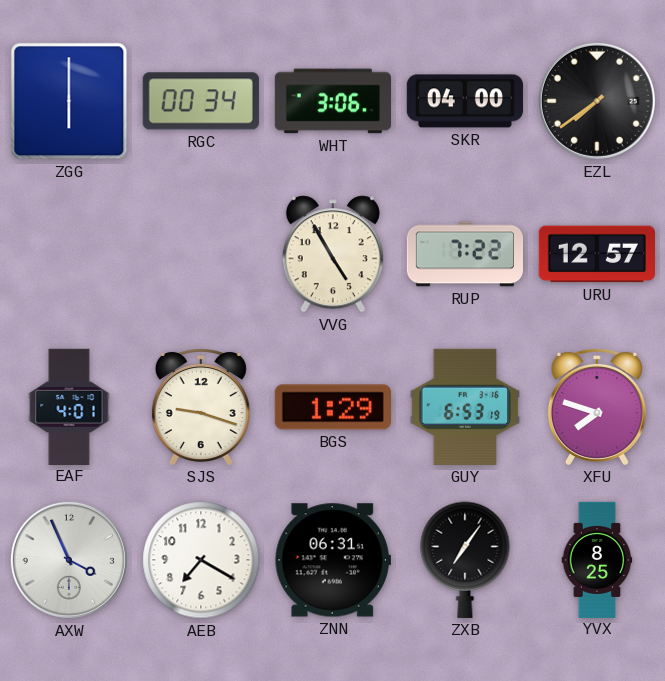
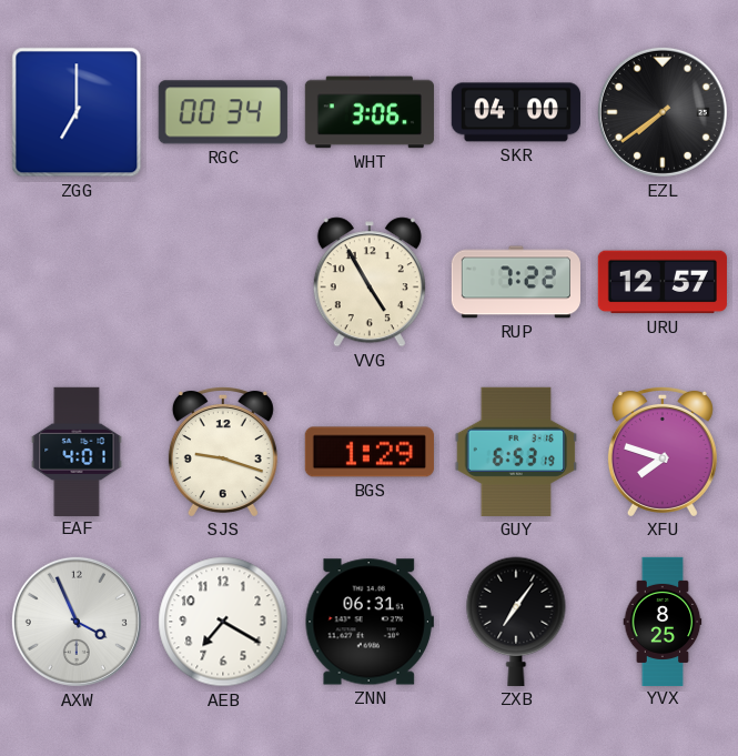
ZGG: 6:00 -> 7:00 (77, 112)
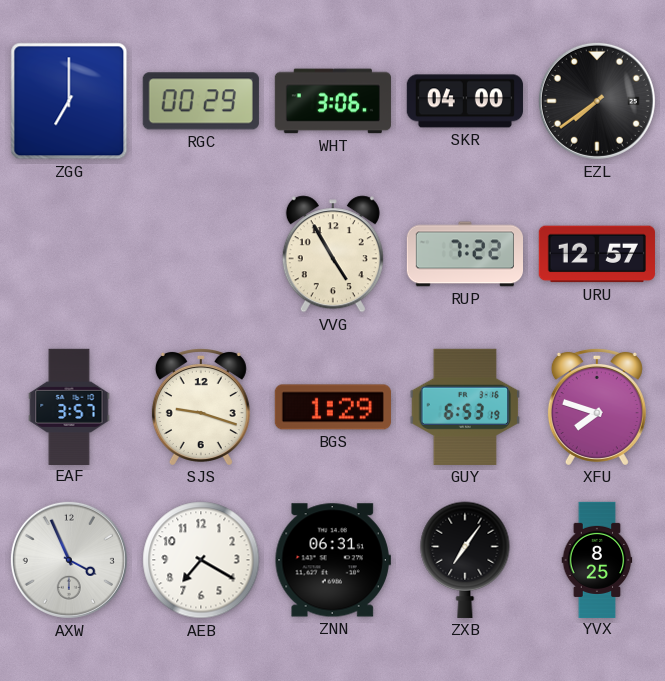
RGC: 00:34 -> 00:29 (201, 101)
EAF: 4:01 -> 3:57 (69, 406)
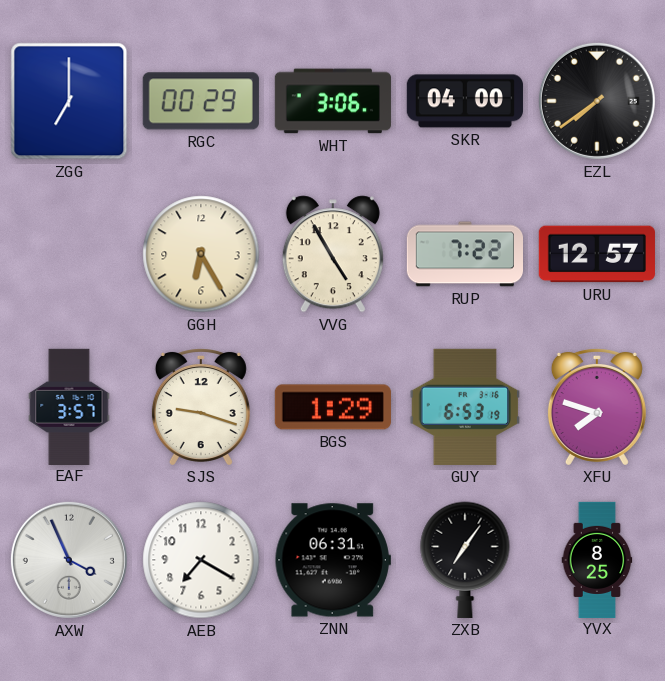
GGH: none -> 6:25 (201, 254)
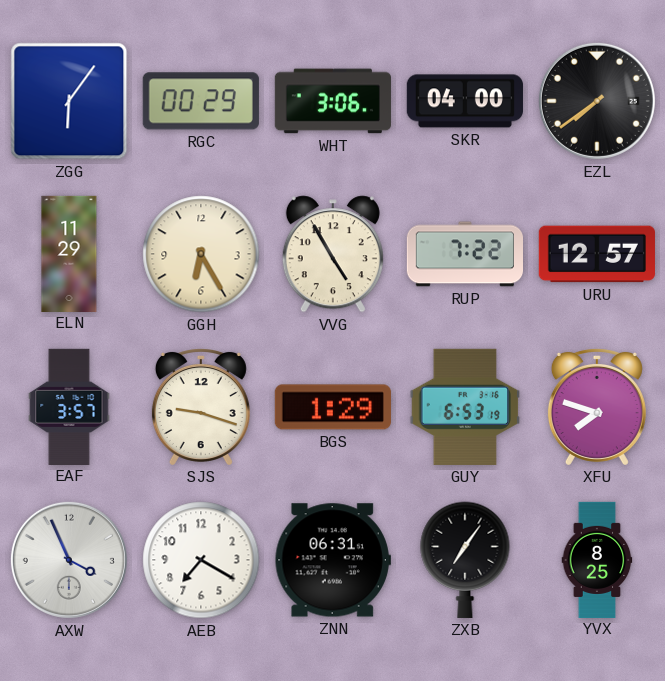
ZGG: 7:00 -> 6:06 (69, 101)
ELN: none -> 11:29 (69, 253)
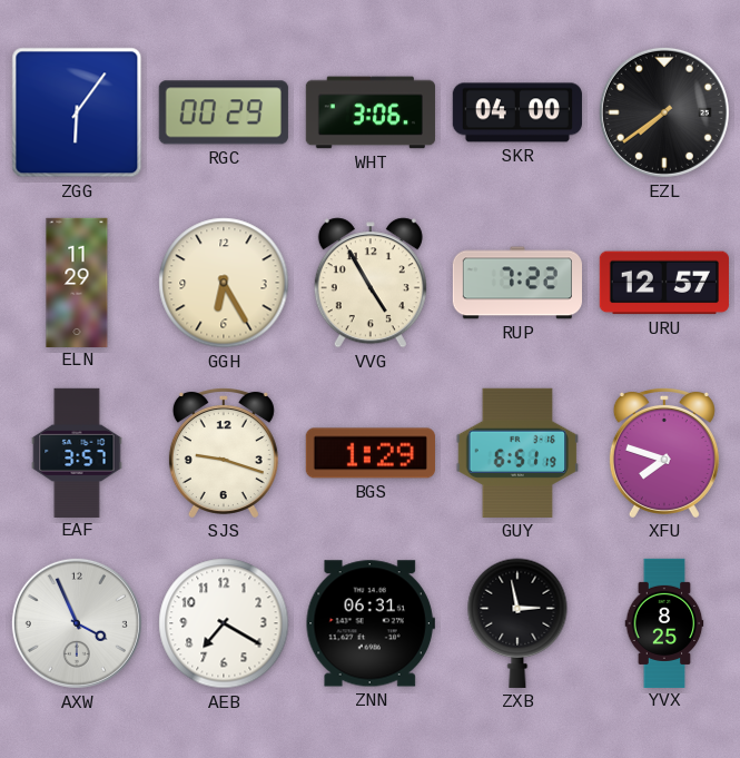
GUY: 6:53 -> 6:51 (517, 453)
ZXB: 7:06 -> 2:58 (517, 623)
